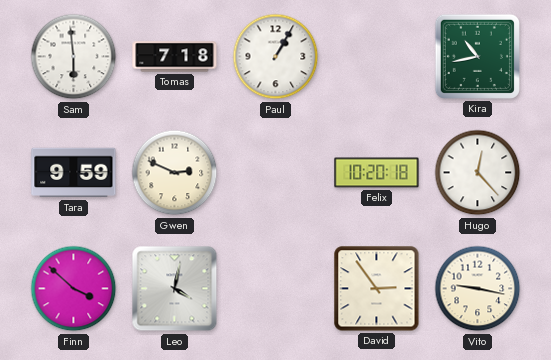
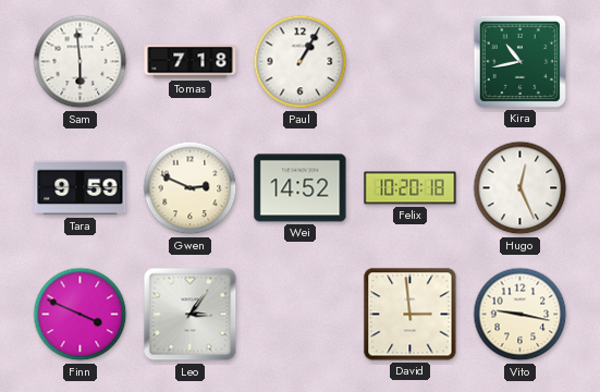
Wei: none -> 14:52 (301, 188)
Hugo: 12:23 -> 12:26 (521, 188)
Finn: 3:52 -> 3:49 (81, 315)
Leo: 4:02 -> 3:06 (191, 315)
David: 2:54 -> 2:59 (411, 315)
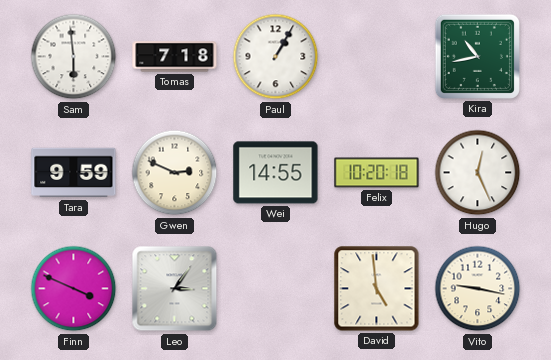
Wei: 14:52 -> 14:55 (276, 173)
David: 2:59 -> 4:59 (377, 289)
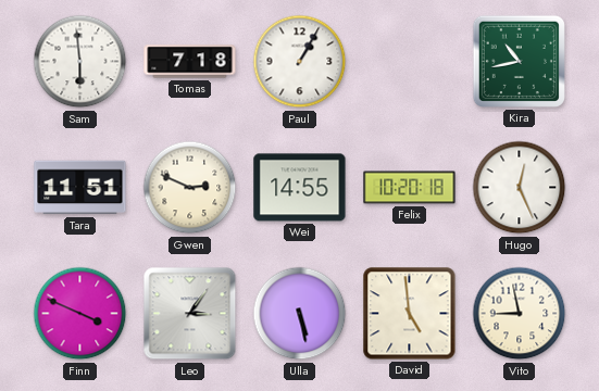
Tara: 9:59 -> 11:51 (80, 188)
Ulla: none -> 5:28 (300, 314)
Vito: 9:17 -> 8:58 (520, 314)
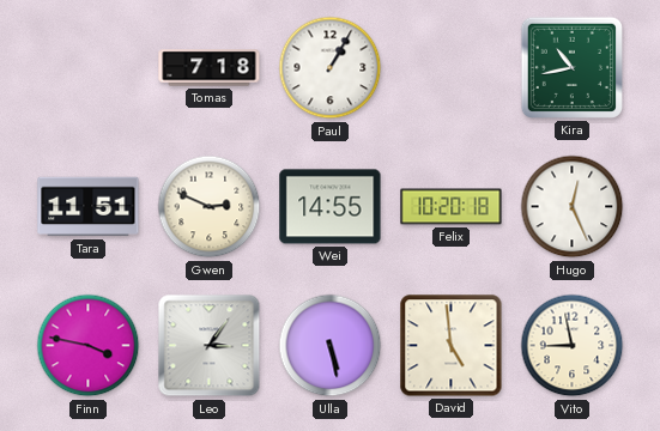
Sam: 5:59 -> none (80, 62)
Finn: 3:49 -> 3:47 (89, 346)
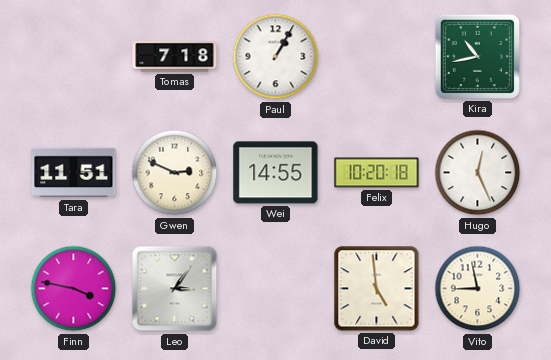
Ulla: 5:28 -> none (331, 346)
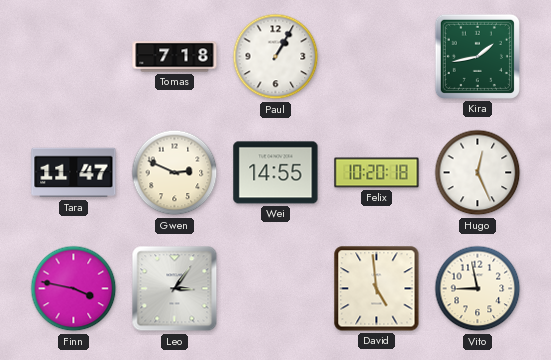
Kira: 10:43 -> 1:43 (477, 56)
Tara: 11:51 -> 11:47 (74, 173)
